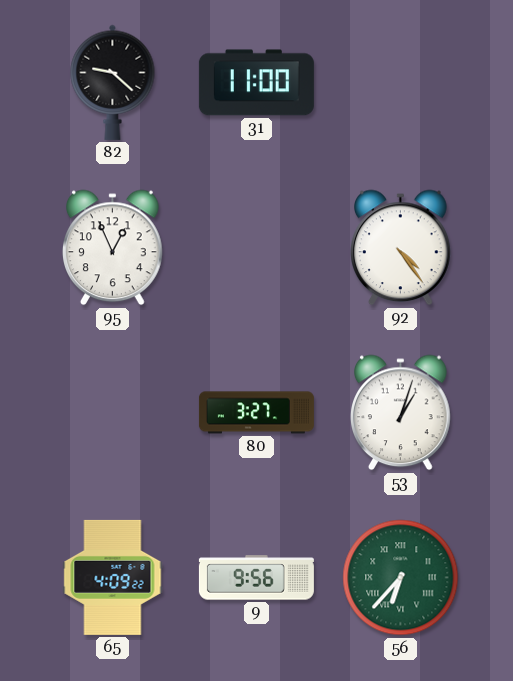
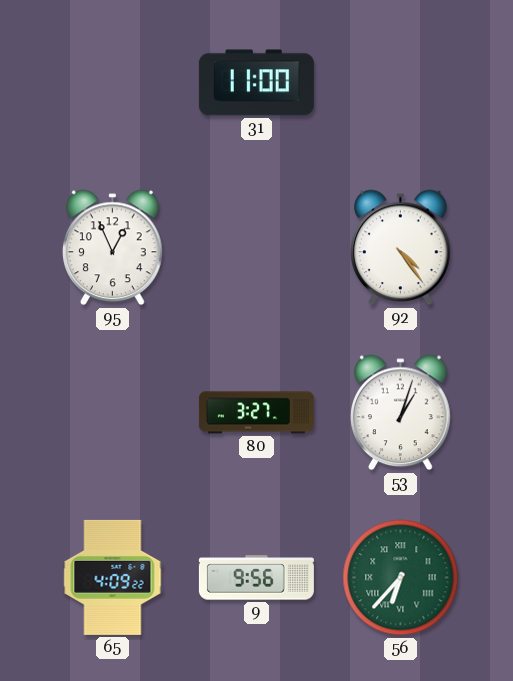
82: 9:22 -> none (113, 82)
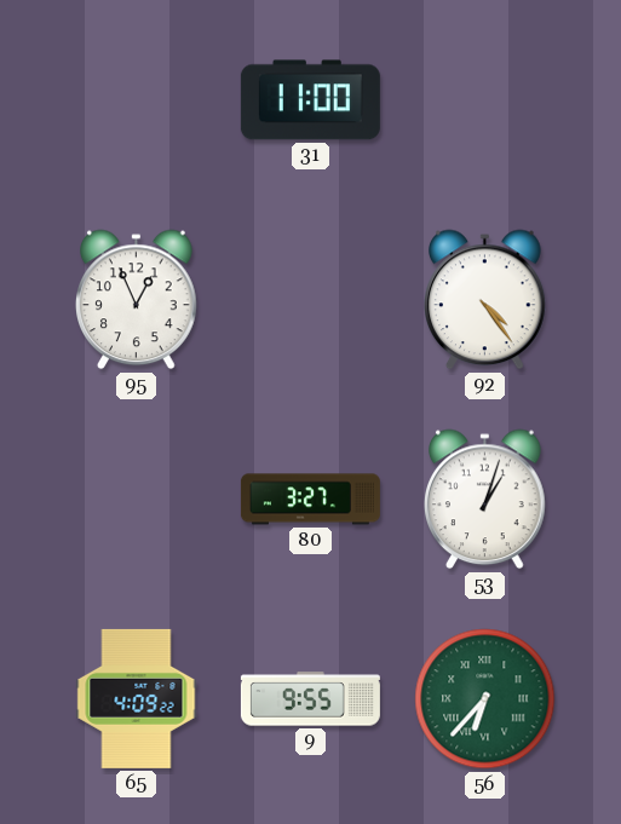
9: 9:56 -> 9:55 (310, 699)
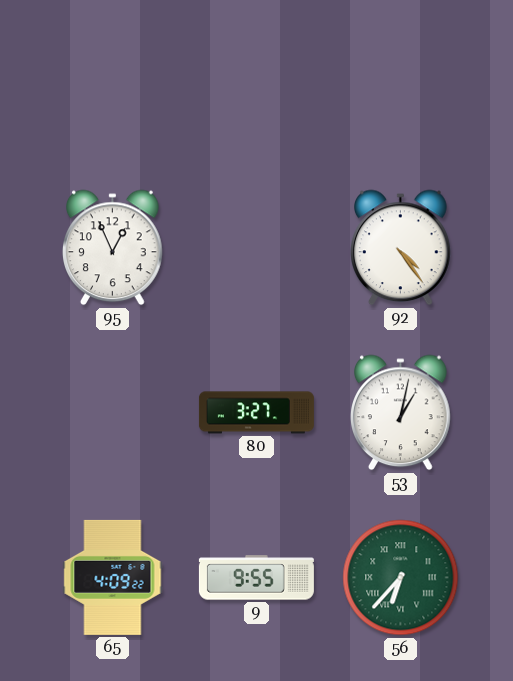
31: 11:00 -> none (310, 100)
53: 1:03 -> 1:02 (401, 413)
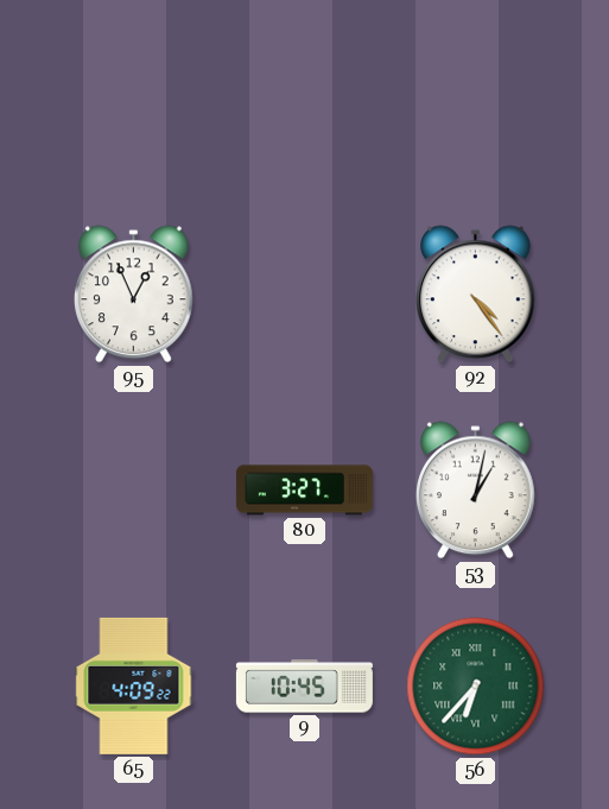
9: 9:55 -> 10:45 (304, 687)
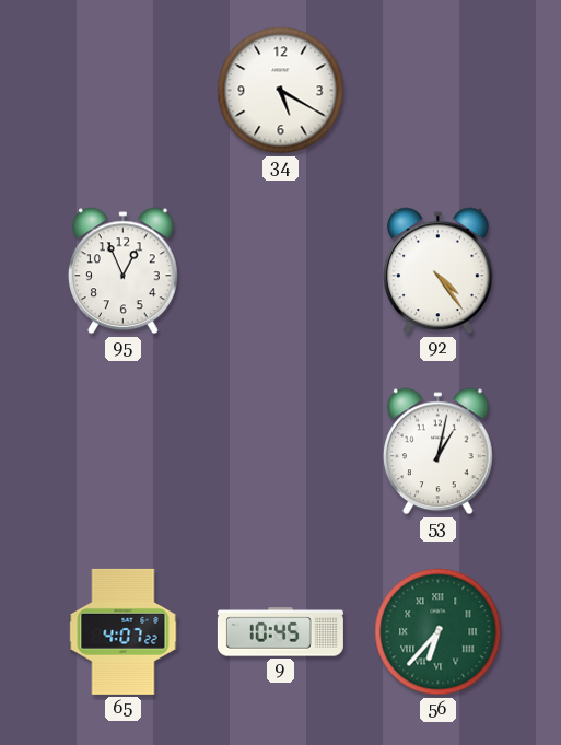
34: none -> 5:20 (281, 91)
80: 3:27 -> none (304, 491)
65: 4:09 -> 4:07 (124, 631)
